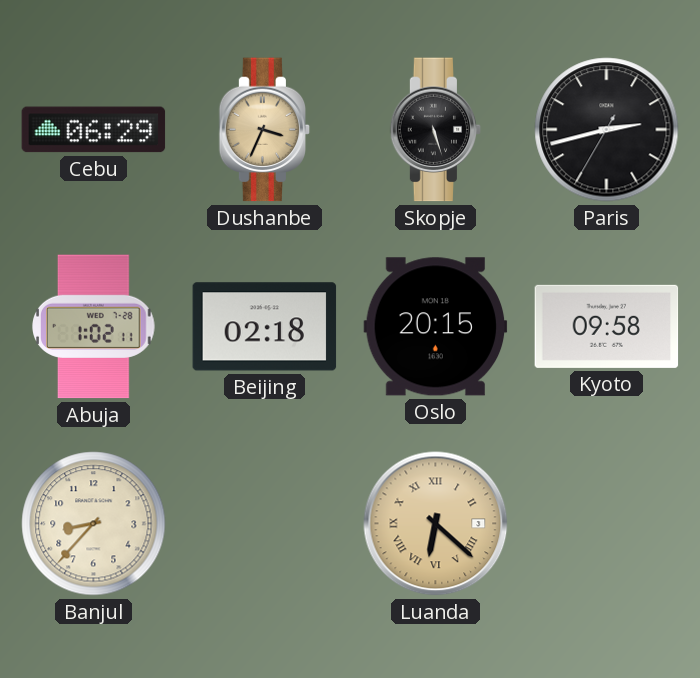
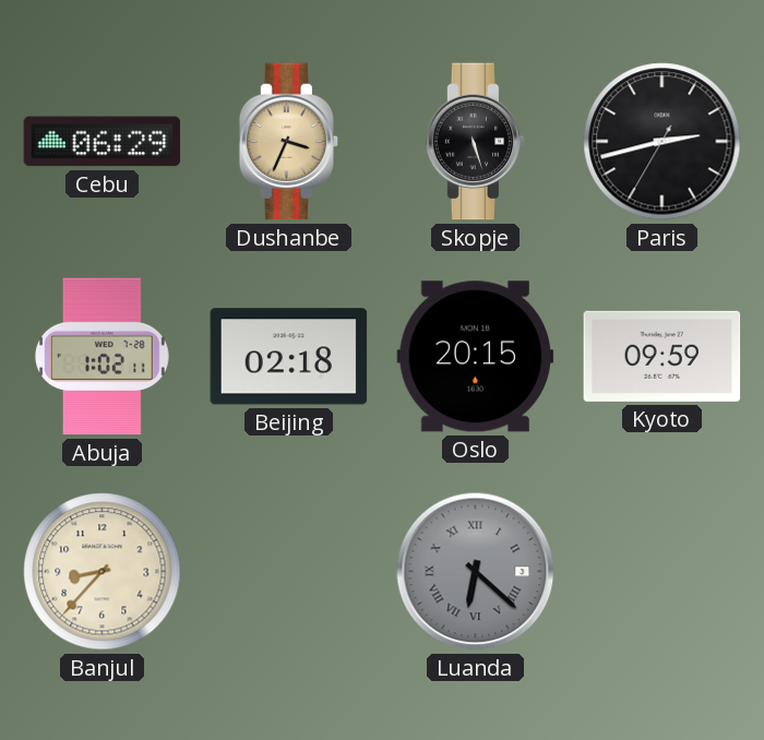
Kyoto: 09:58 -> 09:59 (662, 356)
Luanda dial: champagne -> grey (476, 572)
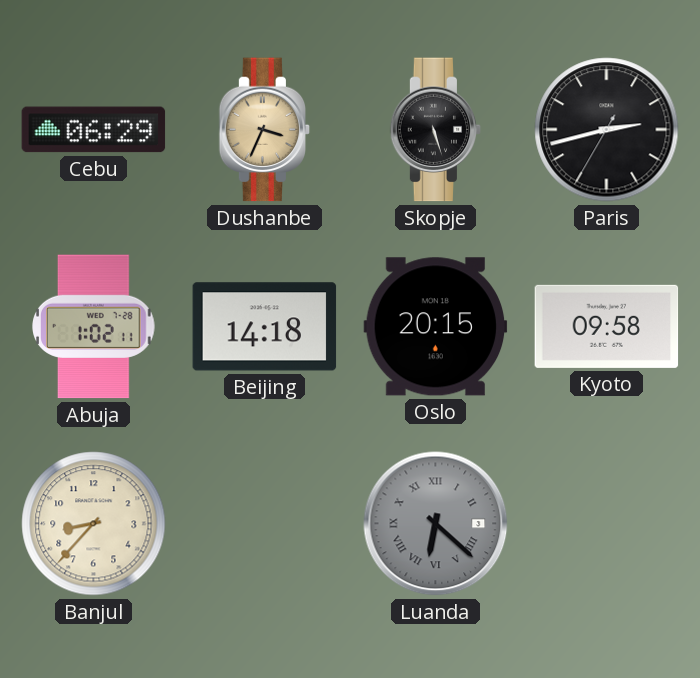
Beijing: 02:18 -> 14:18 (265, 327)
Kyoto: 09:59 -> 09:58 (607, 326)
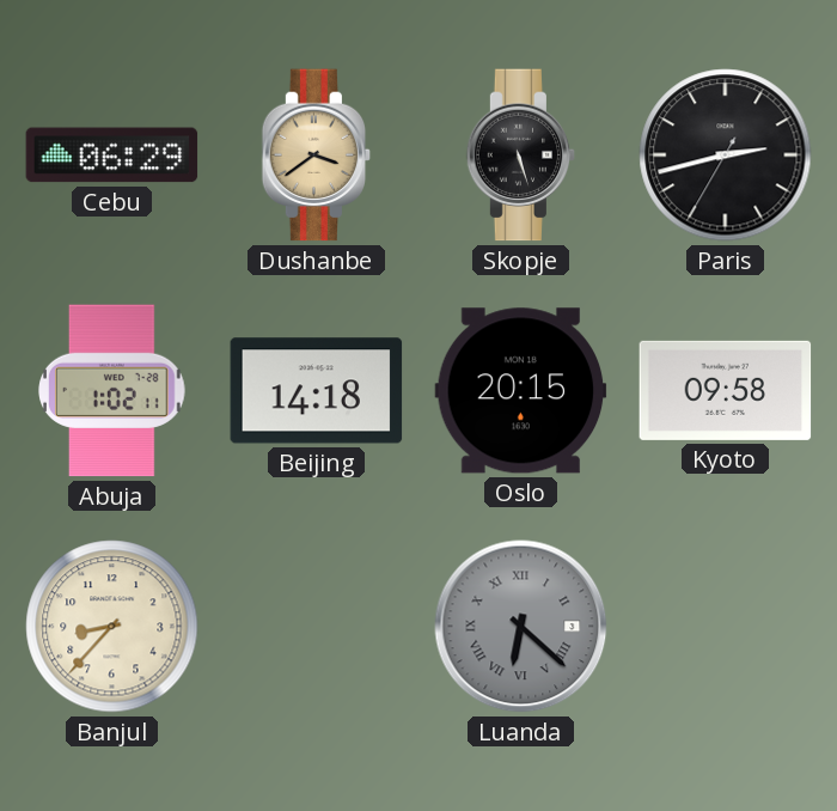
Dushanbe: 3:34 -> 3:39 (317, 156)
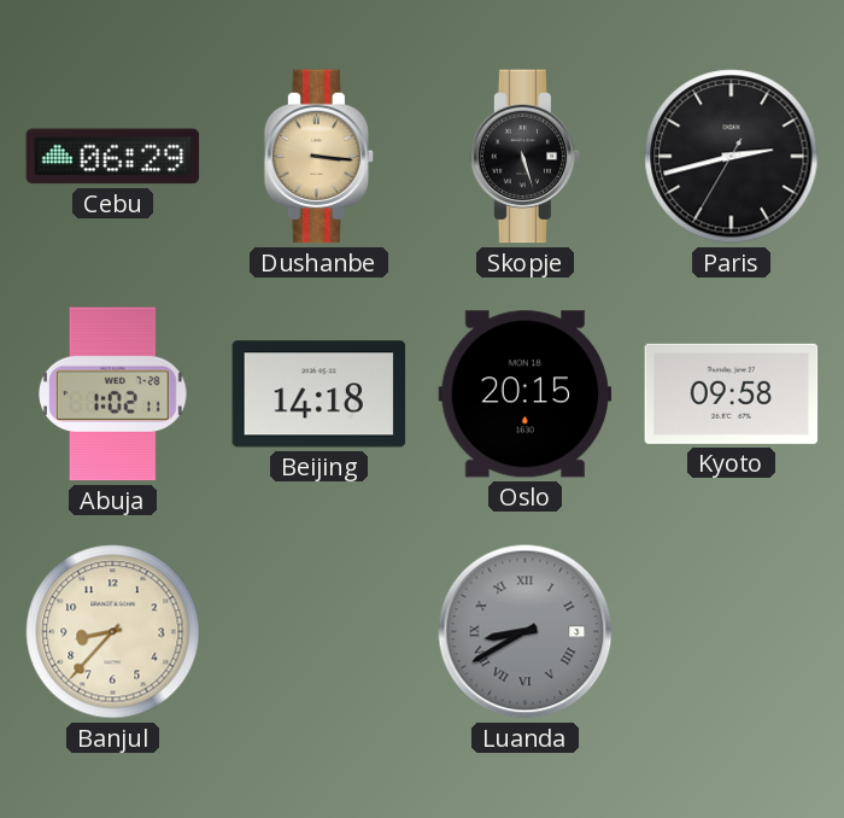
Dushanbe: 3:39 -> 3:16 (320, 157)
Luanda: 6:22 -> 8:40 (526, 632)
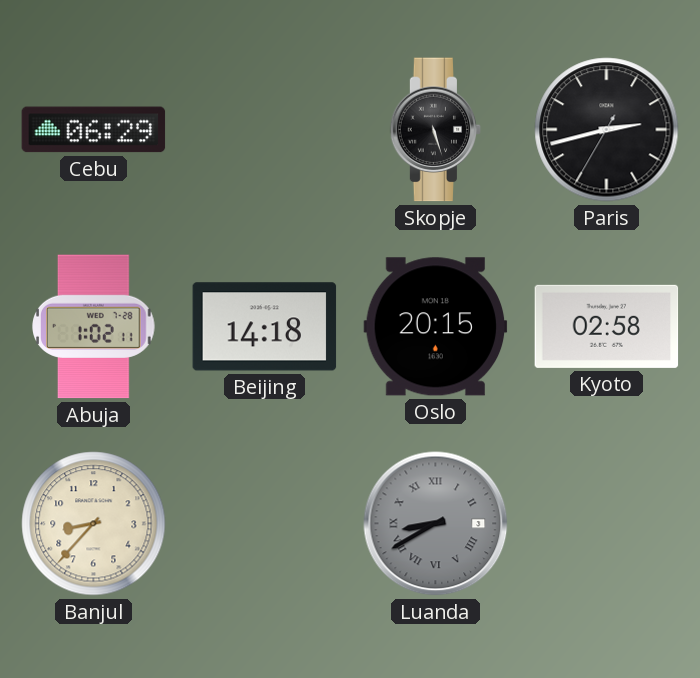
Dushanbe: 3:16 -> none (320, 157)
Kyoto: 09:58 -> 02:58 (607, 326)
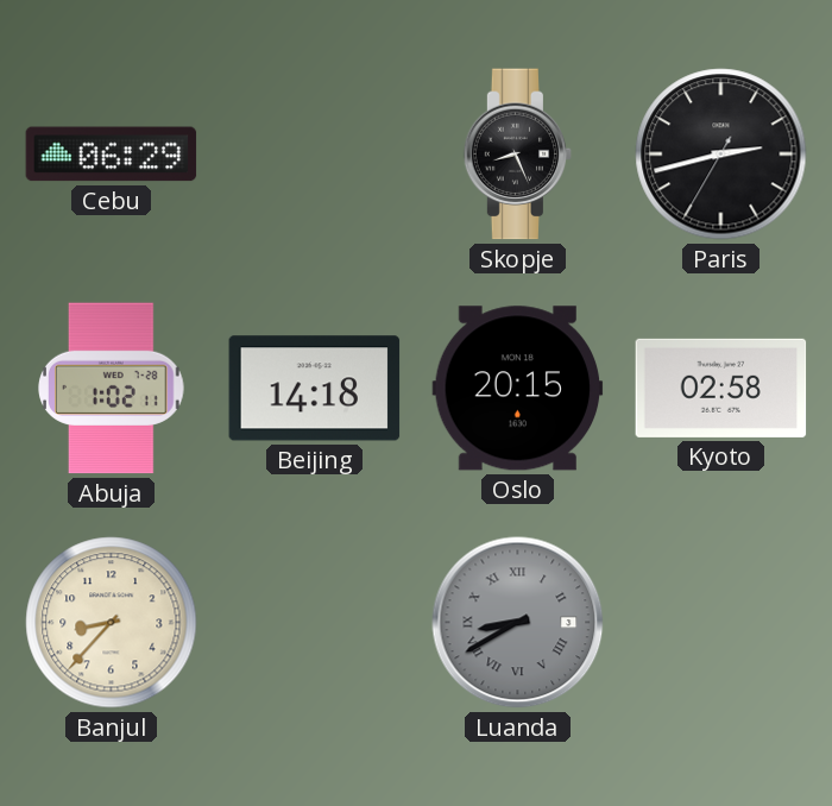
Skopje: 5:27 -> 8:26 (518, 155)
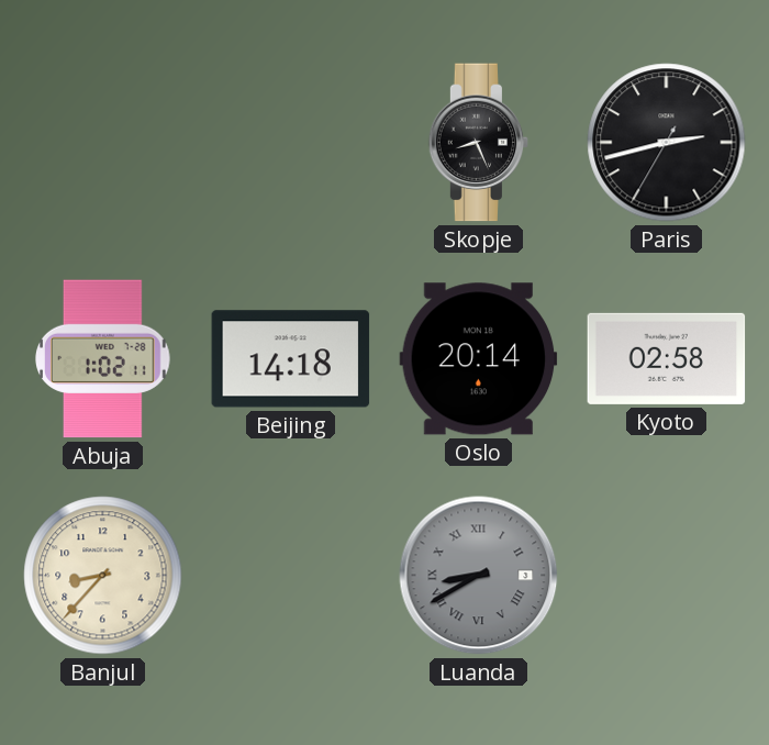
Cebu: 06:29 -> none (112, 155)
Oslo: 20:15 -> 20:14 (479, 359)
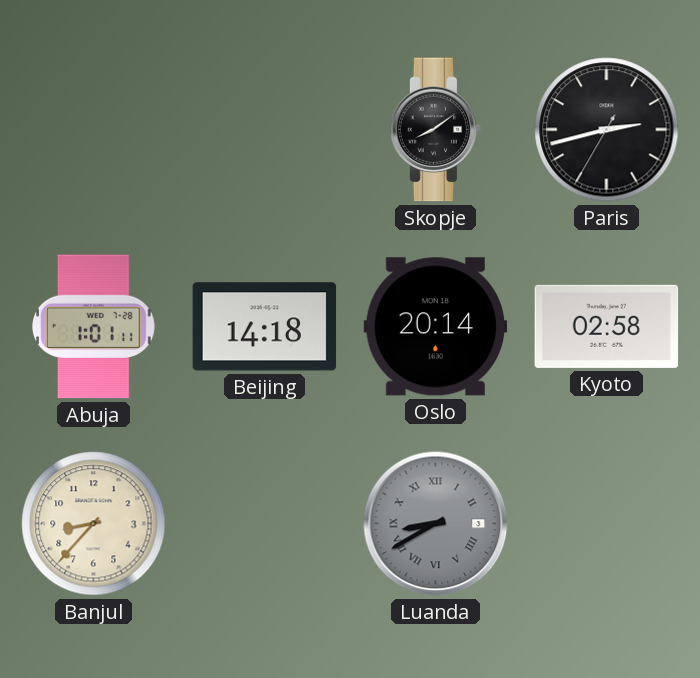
Skopje: 8:26 -> 8:09 (436, 130)
Abuja: 1:02 -> 1:01 (94, 327)
